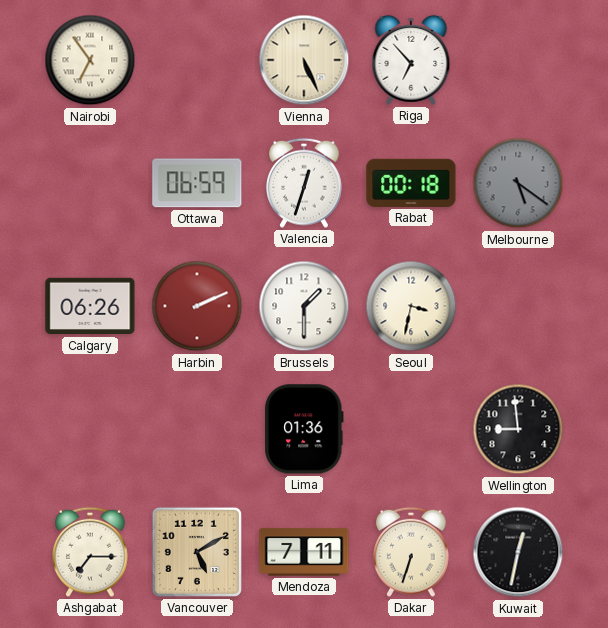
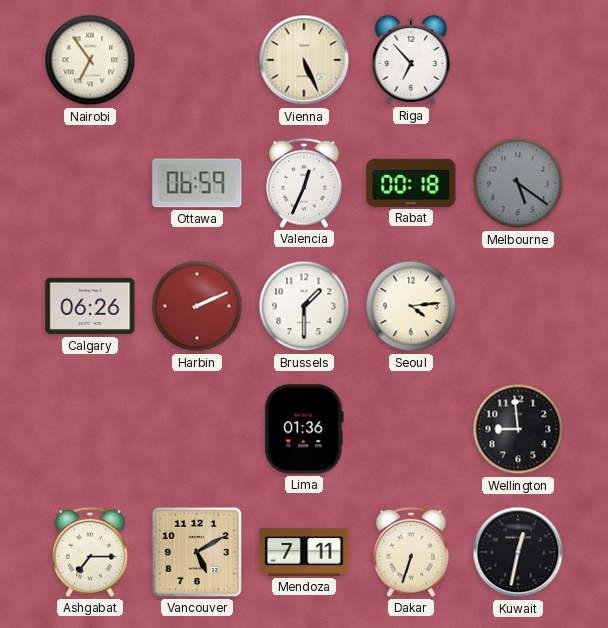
Valencia: 12:33 -> 12:34 (305, 183)
Seoul: 3:32 -> 4:14 (411, 306)
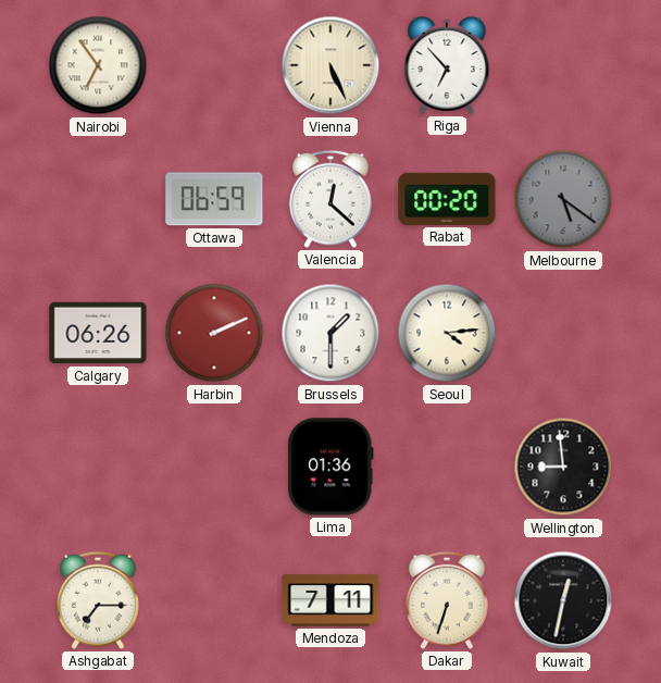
Valencia: 12:34 -> 12:22 (332, 199)
Rabat: 00:18 -> 00:20 (447, 199)
Vancouver: 5:10 -> none (197, 552)
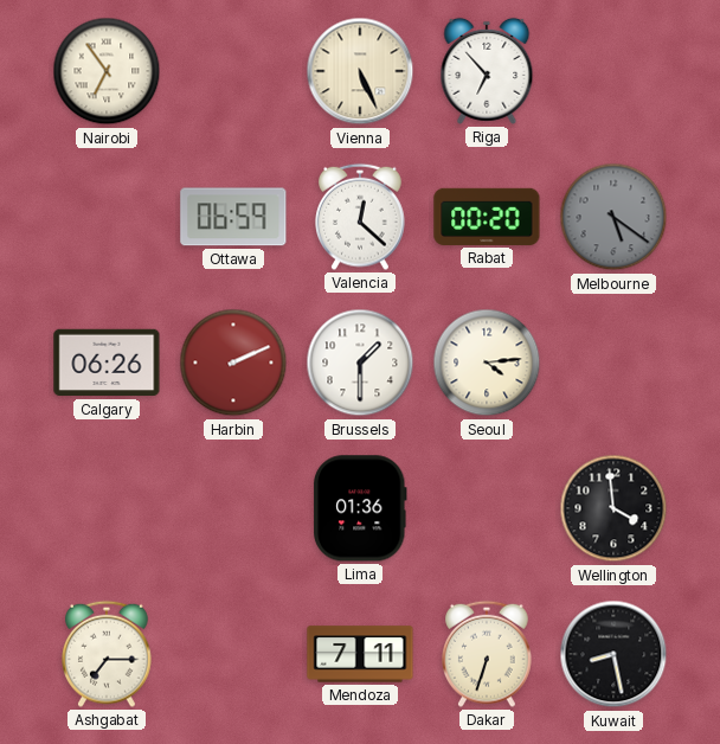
Wellington: 8:59 -> 3:59 (613, 508)
Kuwait: 12:32 -> 8:28 (613, 654)
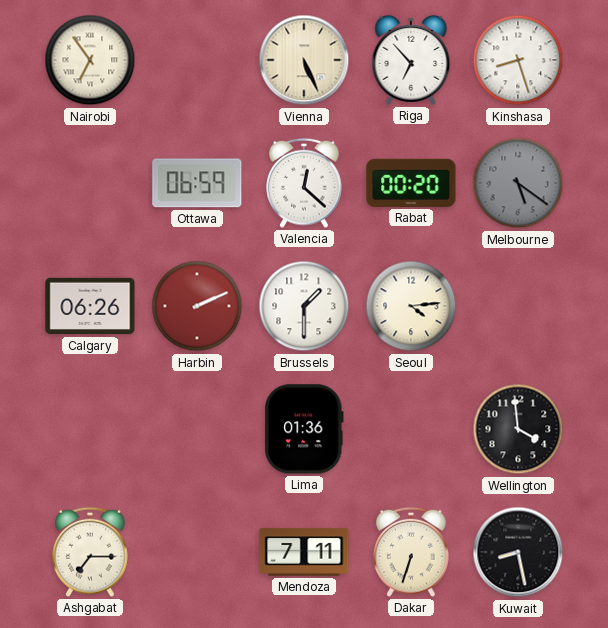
Kinshasa: none -> 8:27 (518, 60)
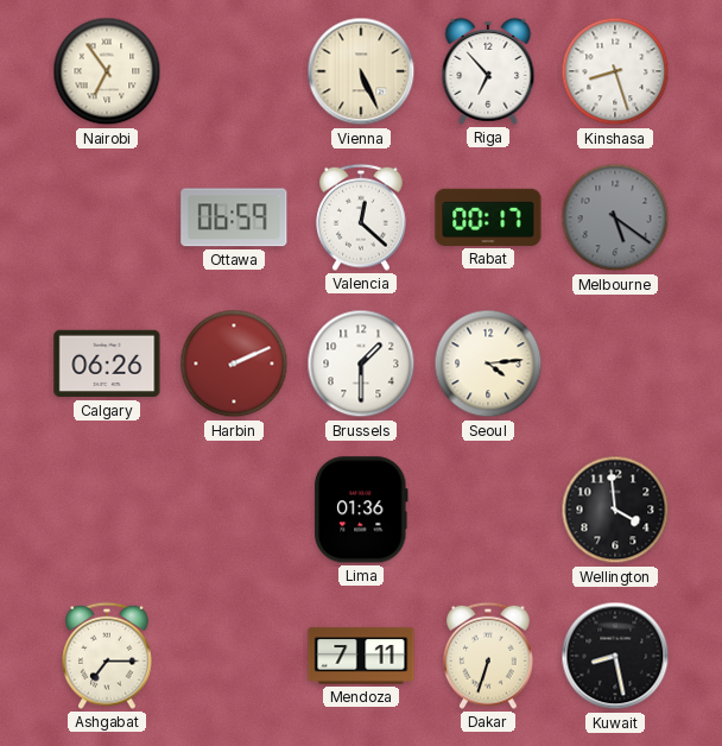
Rabat: 00:20 -> 00:17 (488, 217)
